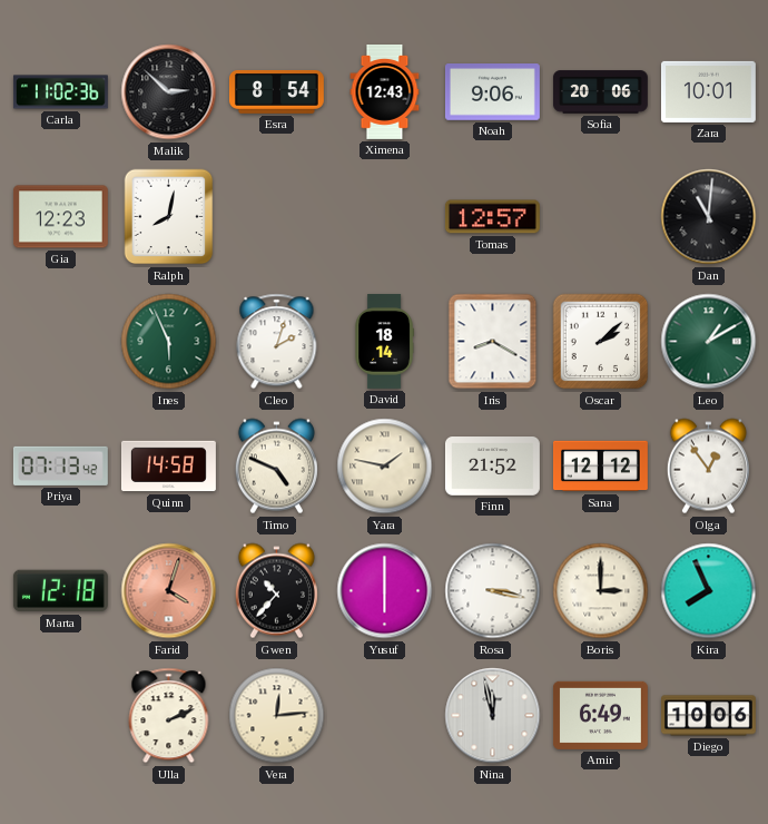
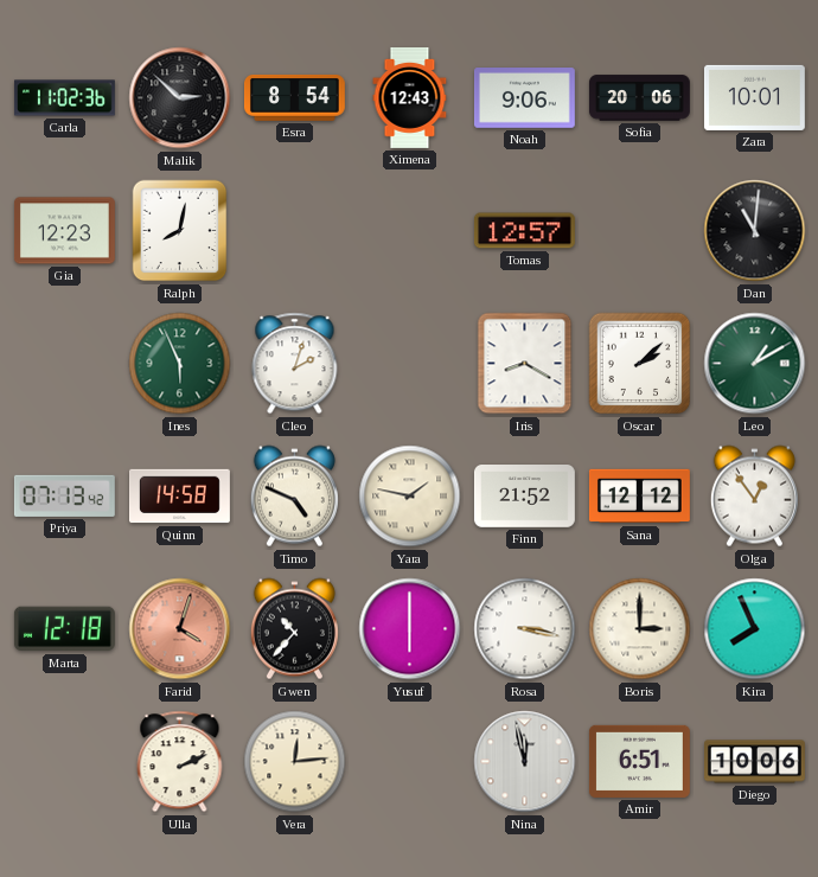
David: 18:14 -> none (384, 342)
Amir: 6:49 -> 6:51 (639, 761)
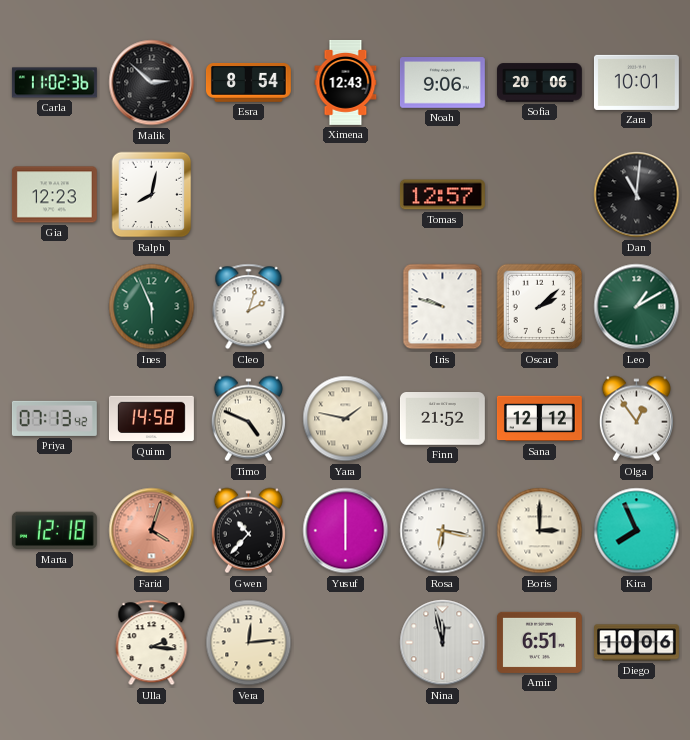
Iris: 8:20 -> 9:48 (443, 307)
Rosa: 3:17 -> 6:17 (443, 531)
Ulla: 2:11 -> 2:16 (152, 643)
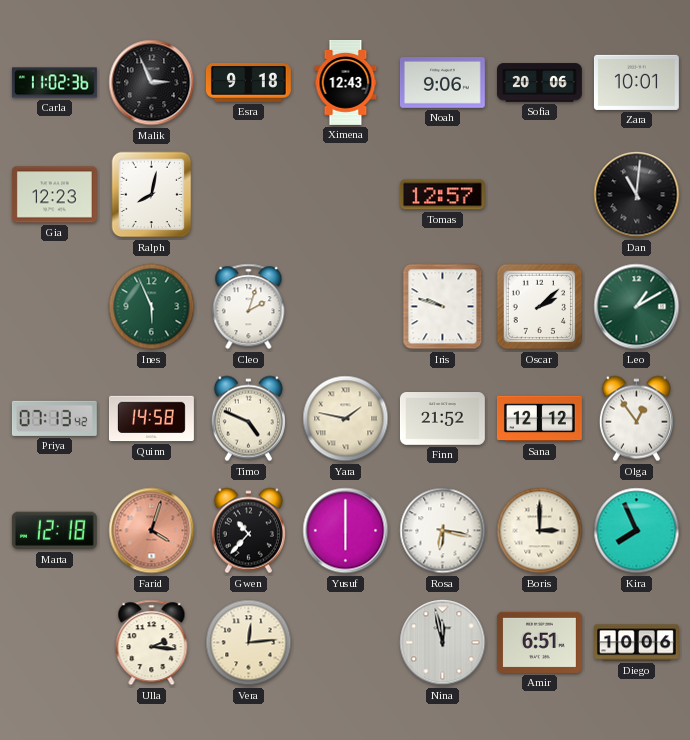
Malik: 2:52 -> 2:56 (152, 83)
Esra: 8:54 -> 9:18 (248, 82)
